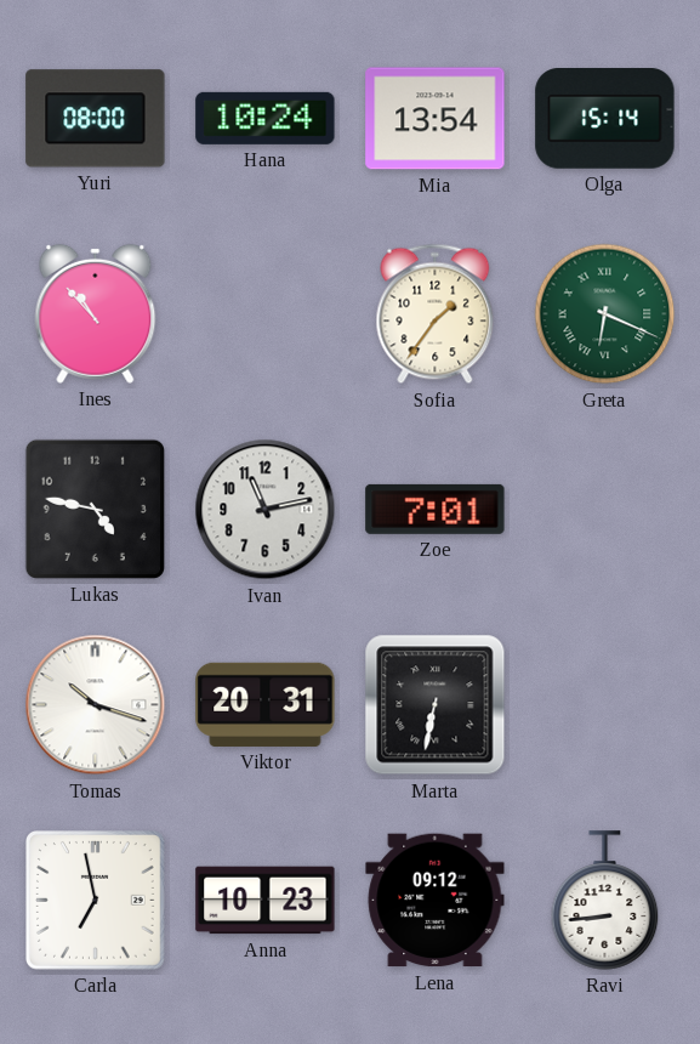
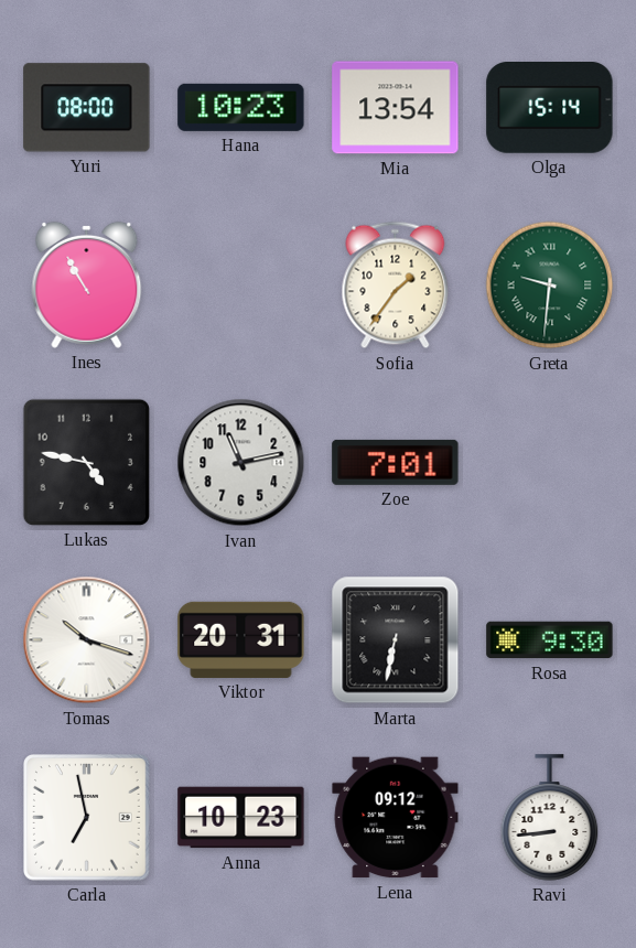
Hana: 10:24 -> 10:23 (241, 107)
Ines: 10:53 -> 10:55 (87, 284)
Greta: 6:19 -> 9:31 (550, 286)
Rosa: none -> 9:30 (550, 640)
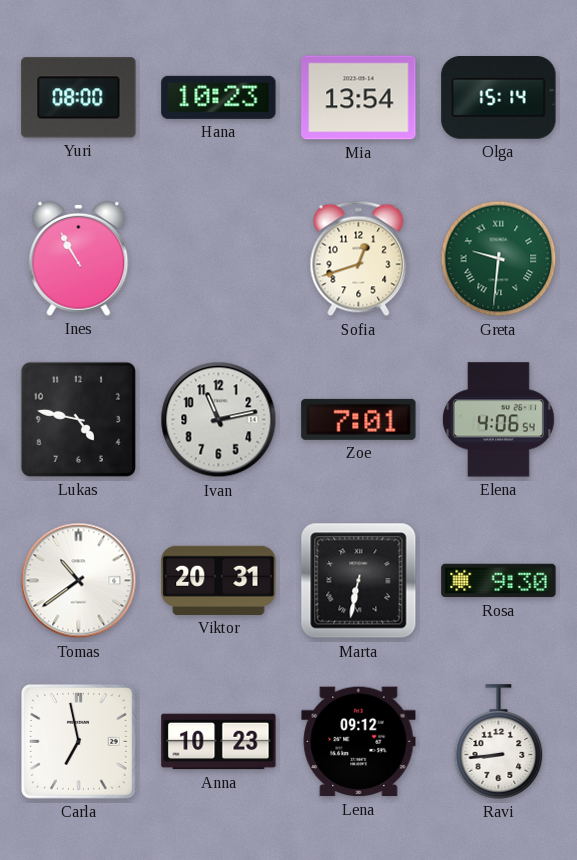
Sofia: 1:36 -> 12:42 (359, 259)
Elena: none -> 4:06 (498, 420)
Tomas: 10:18 -> 10:39 (79, 581)
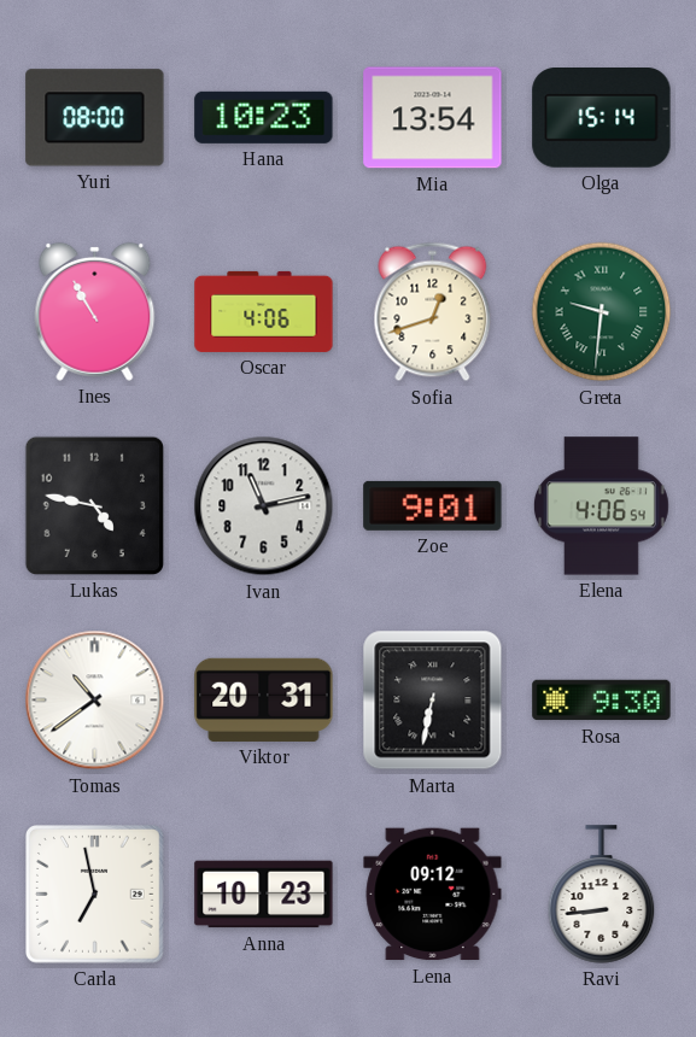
Oscar: none -> 4:06 (264, 311)
Zoe: 7:01 -> 9:01 (433, 505)
